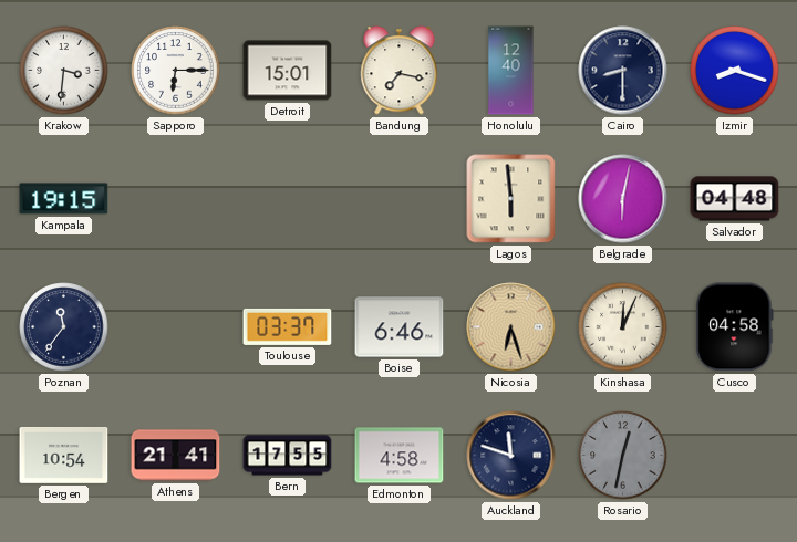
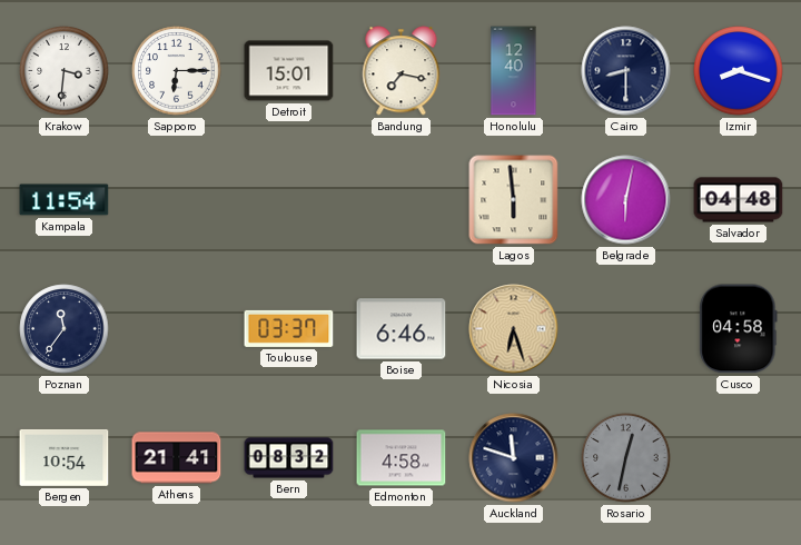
Kampala: 19:15 -> 11:54 (65, 200)
Kinshasa: 12:04 -> none (623, 327)
Bern: 17:55 -> 08:32 (289, 458)
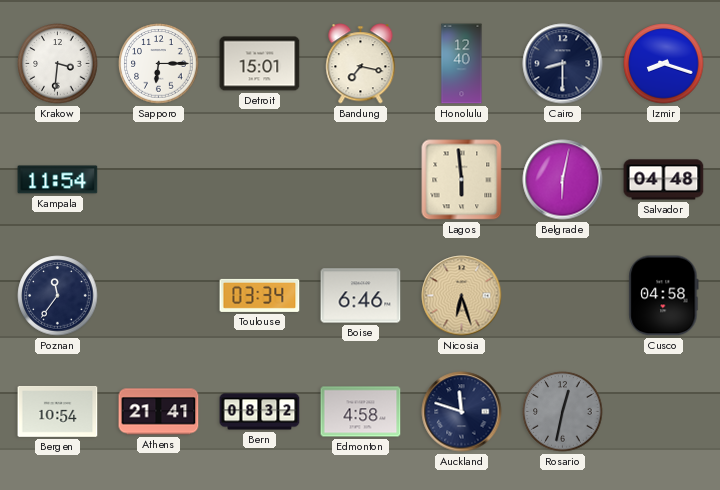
Toulouse: 03:37 -> 03:34 (260, 295)
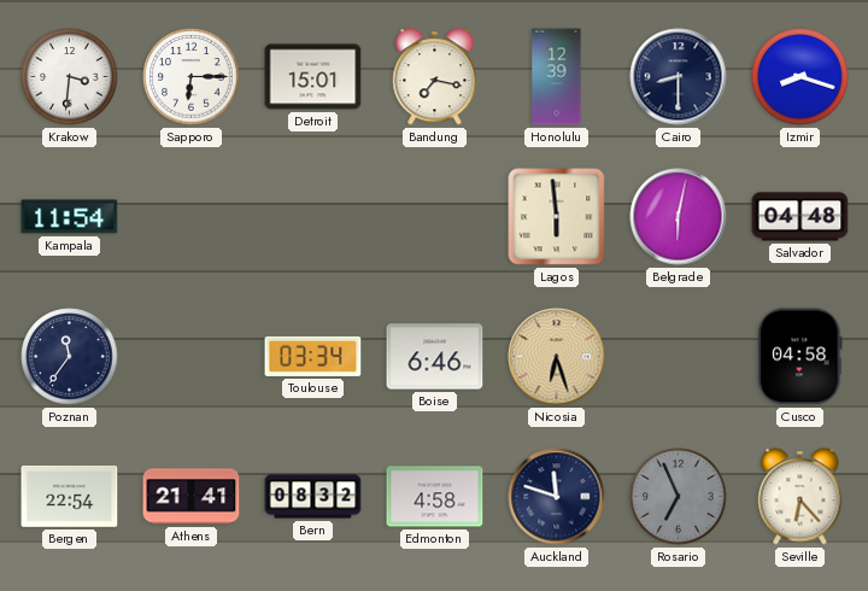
Honolulu: 12:40 -> 12:39 (557, 77)
Bergen: 10:54 -> 22:54 (70, 496)
Rosario: 12:32 -> 6:56 (679, 497)
Seville: none -> 6:23 (800, 497)
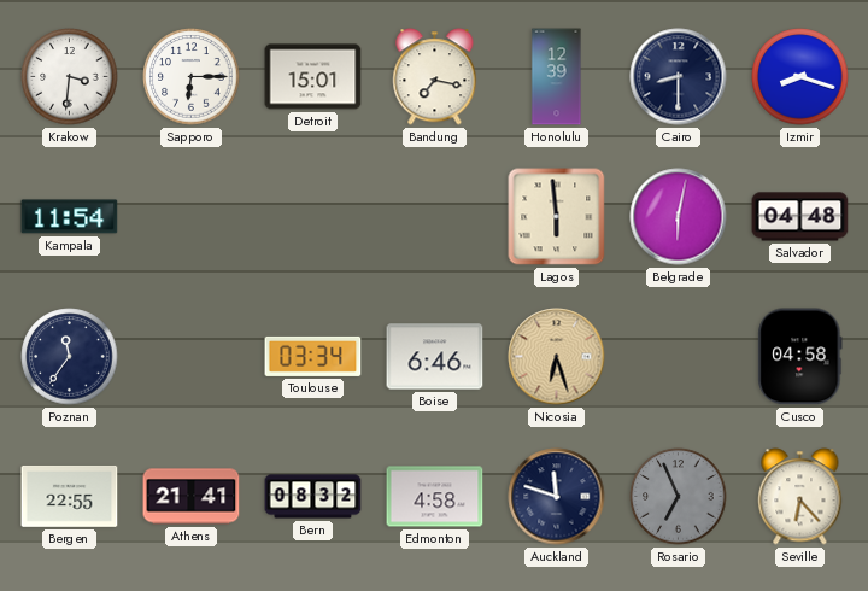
Bergen: 22:54 -> 22:55 (70, 496)
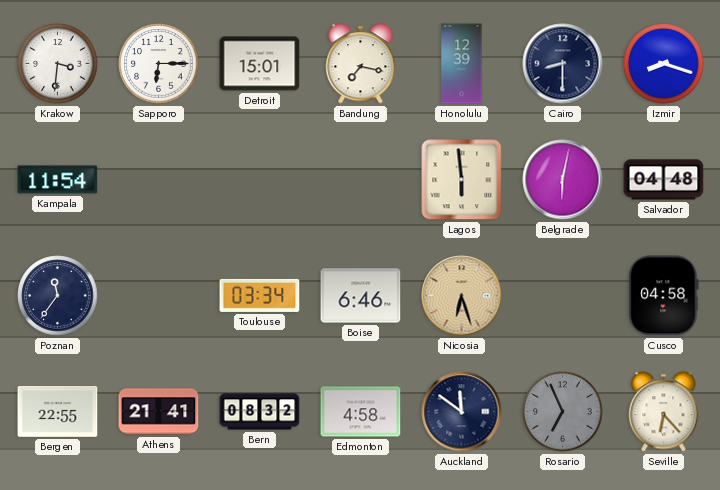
Auckland: 11:48 -> 11:51 (462, 412)
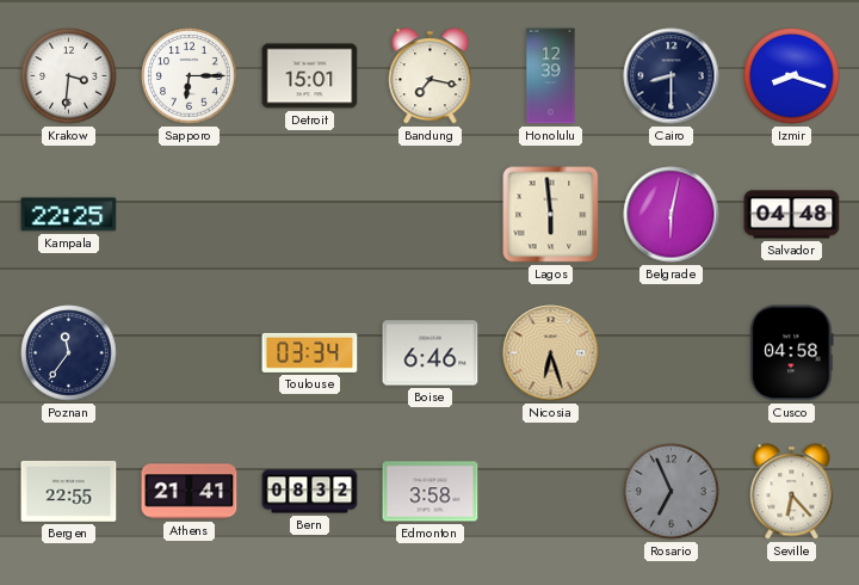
Kampala: 11:54 -> 22:25 (69, 215)
Edmonton: 4:58 -> 3:58 (431, 492)
Auckland: 11:51 -> none (462, 412)
